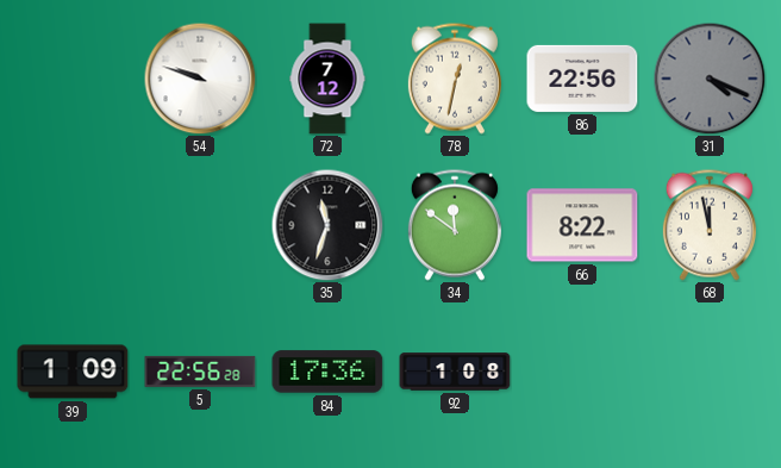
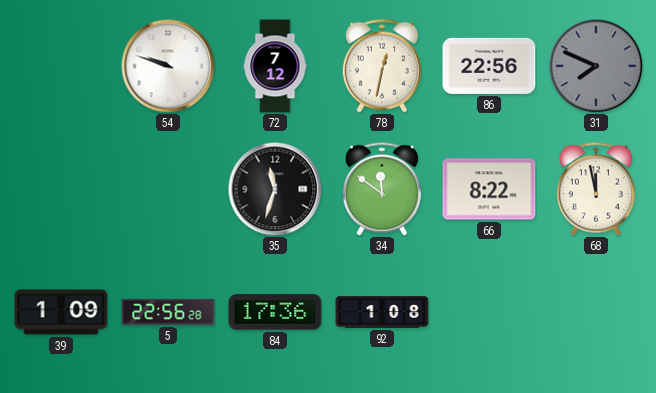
31: 4:19 -> 7:49 (596, 66)
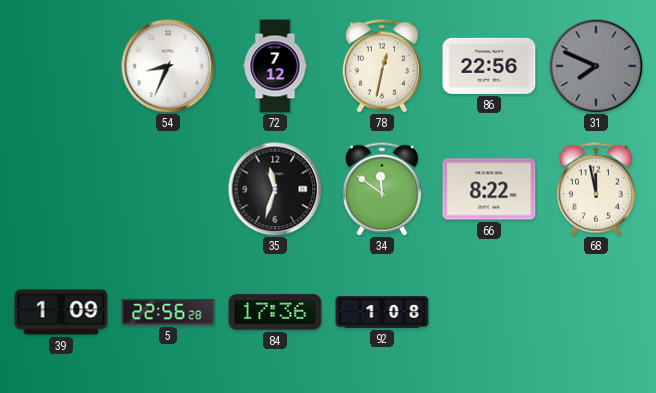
54: 9:48 -> 8:34 (168, 66)
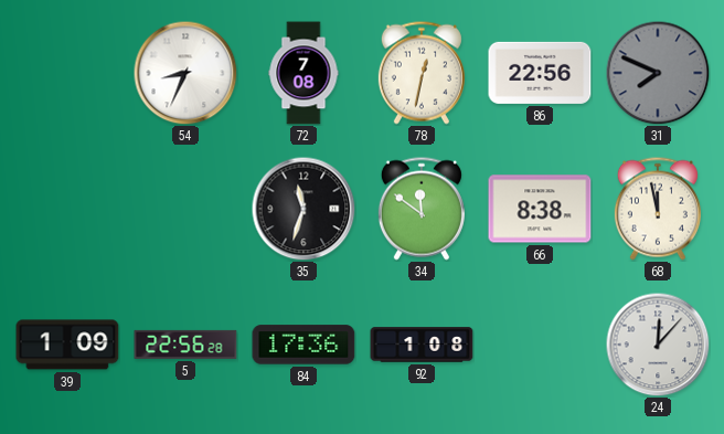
72: 7:12 -> 7:08 (304, 73)
66: 8:22 -> 8:38 (540, 209)
24: none -> 12:07 (658, 345)
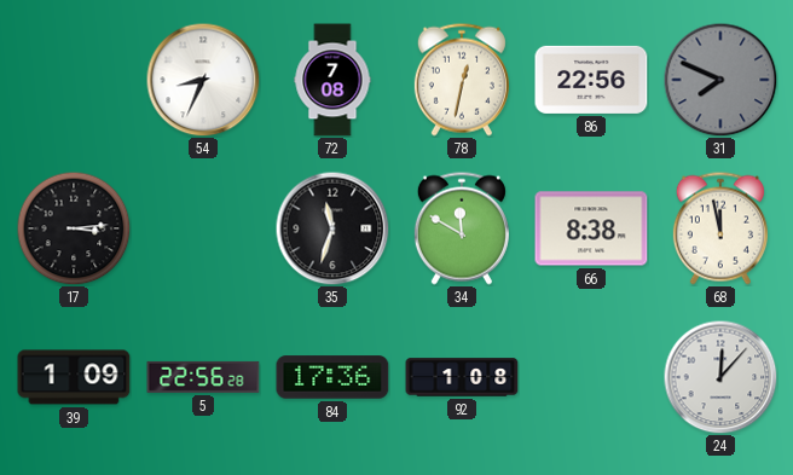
17: none -> 3:14 (74, 228)
34: 11:51 -> 11:50 (462, 228)
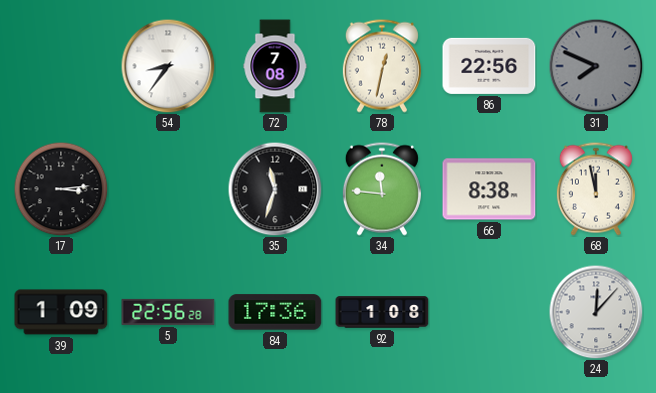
54: 8:34 -> 8:36 (168, 66)
34: 11:50 -> 11:46 (382, 189)
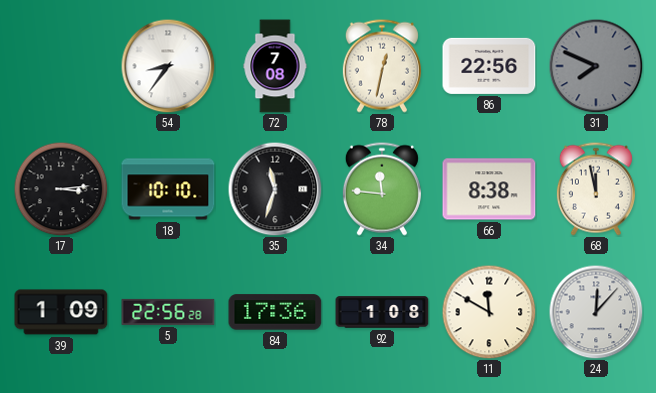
18: none -> 10:10 (168, 189)
11: none -> 11:50 (489, 312)
